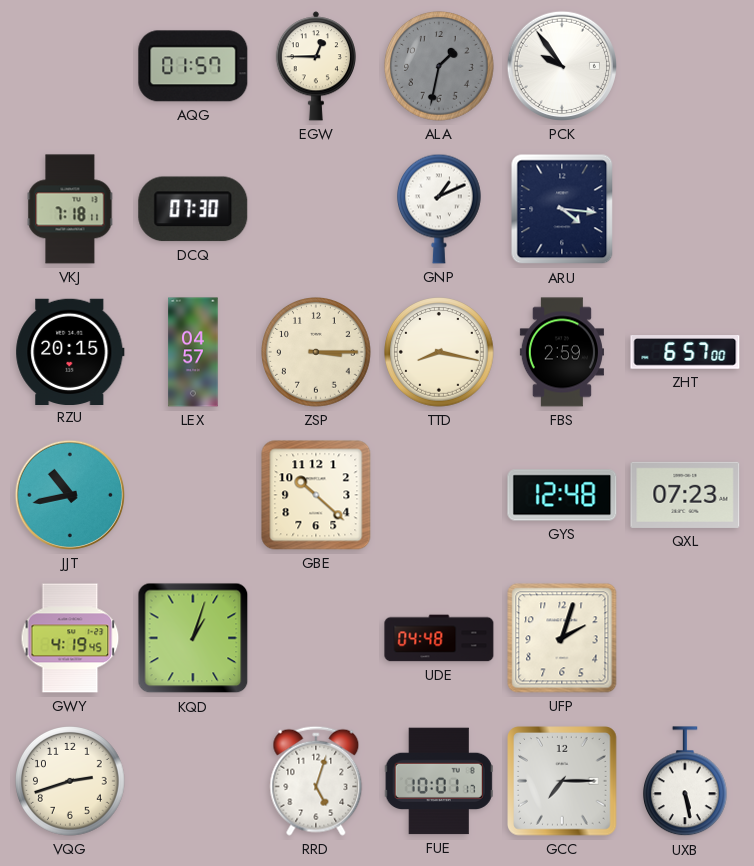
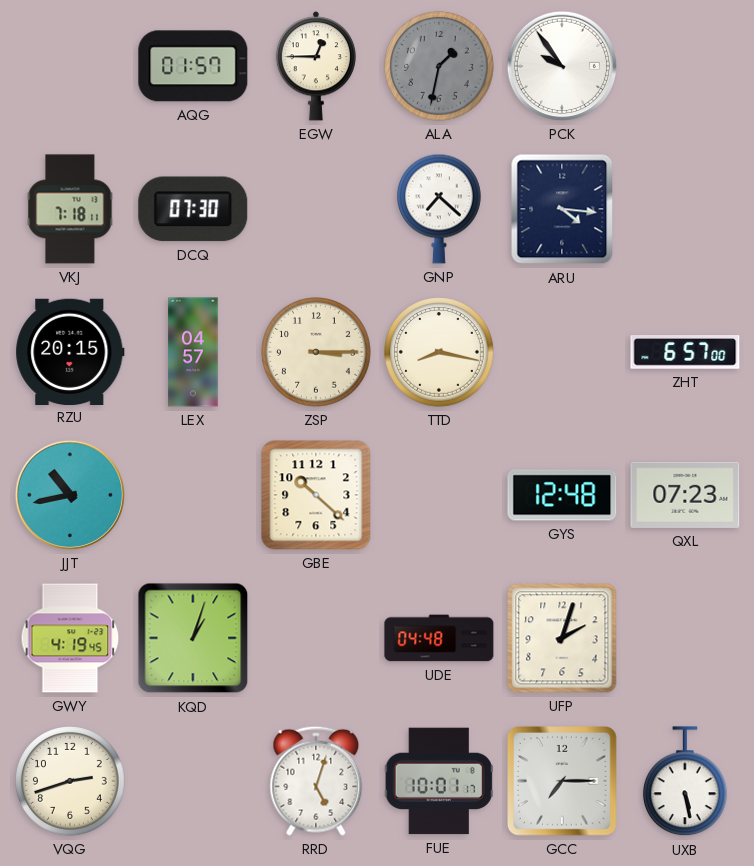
GNP: 1:11 -> 7:22 (439, 209)
FBS: 2:59 -> none (562, 352)
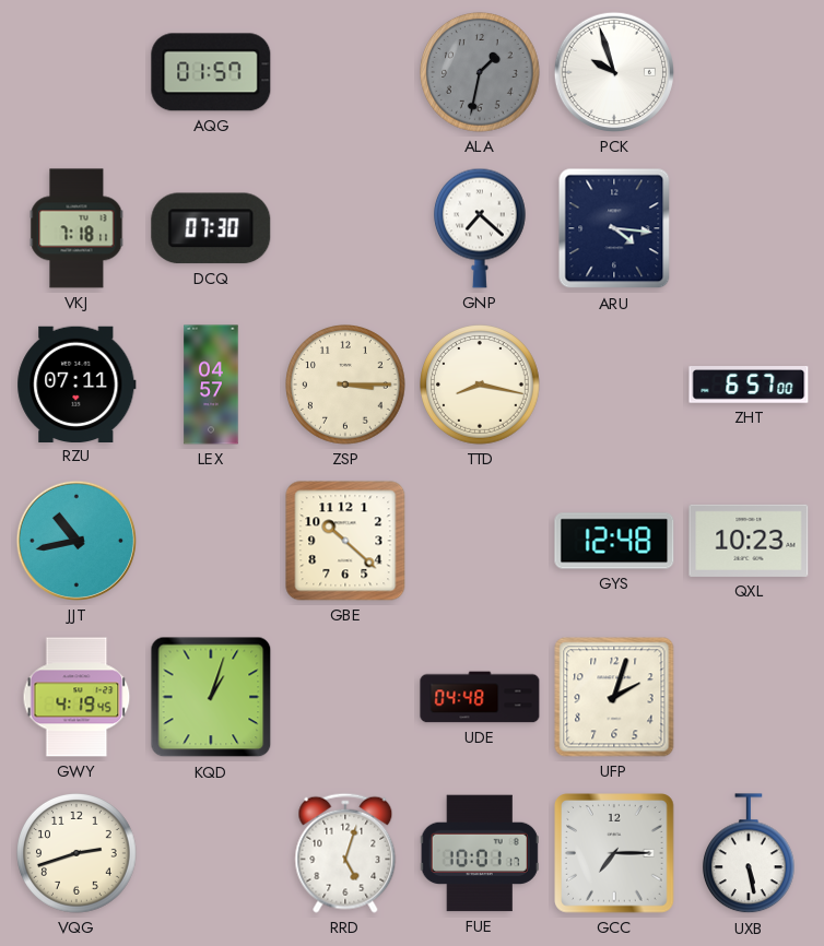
EGW: 12:45 -> none (315, 66)
PCK: 9:54 -> 9:57 (614, 72)
RZU: 20:15 -> 07:11 (76, 383)
QXL: 07:23 -> 10:23 (749, 541)
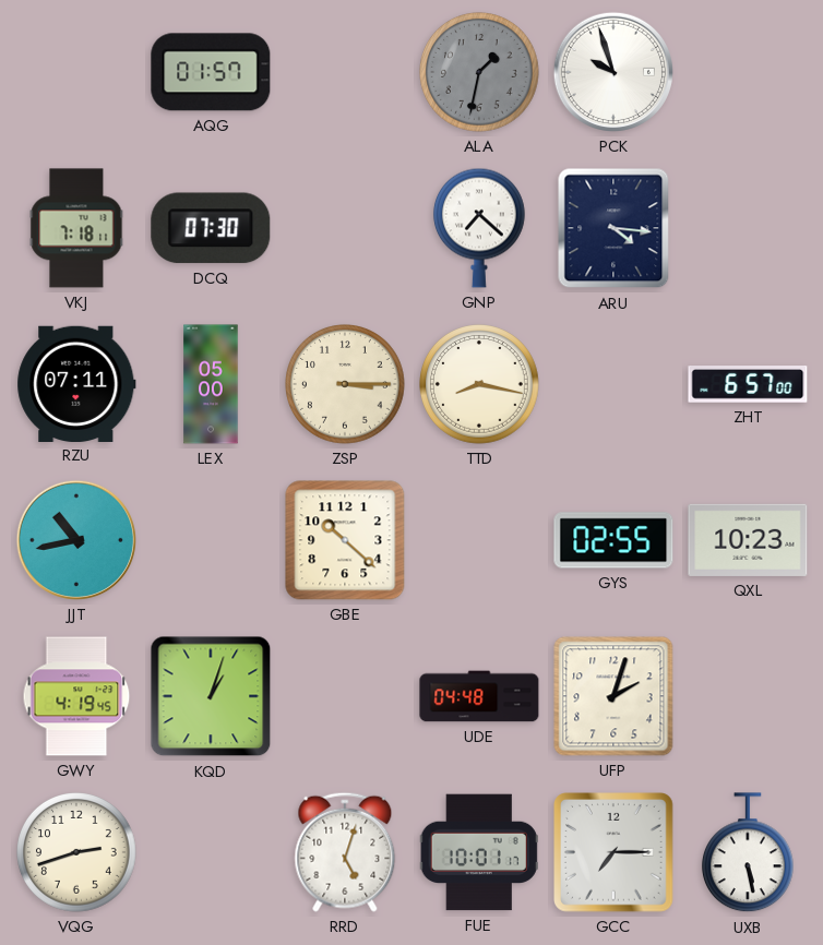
LEX: 04:57 -> 05:00 (211, 384)
GYS: 12:48 -> 02:55 (613, 540)
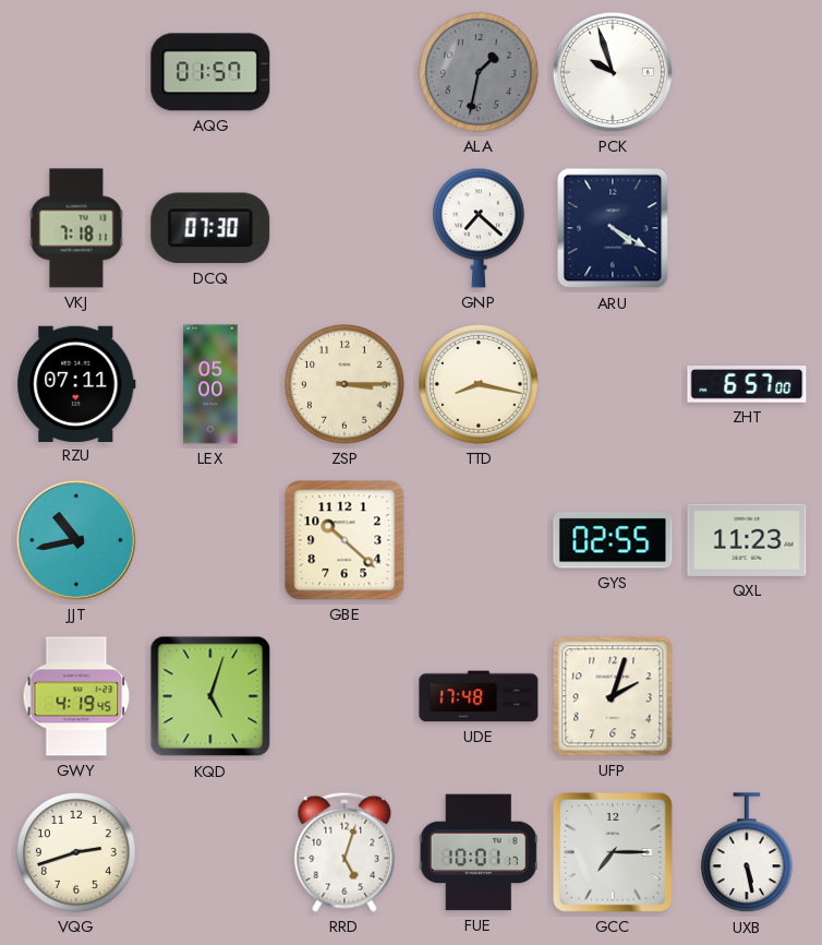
ARU: 4:16 -> 4:20 (613, 228)
QXL: 10:23 -> 11:23 (747, 540)
KQD: 1:03 -> 5:03 (210, 696)
UDE: 04:48 -> 17:48 (479, 696)
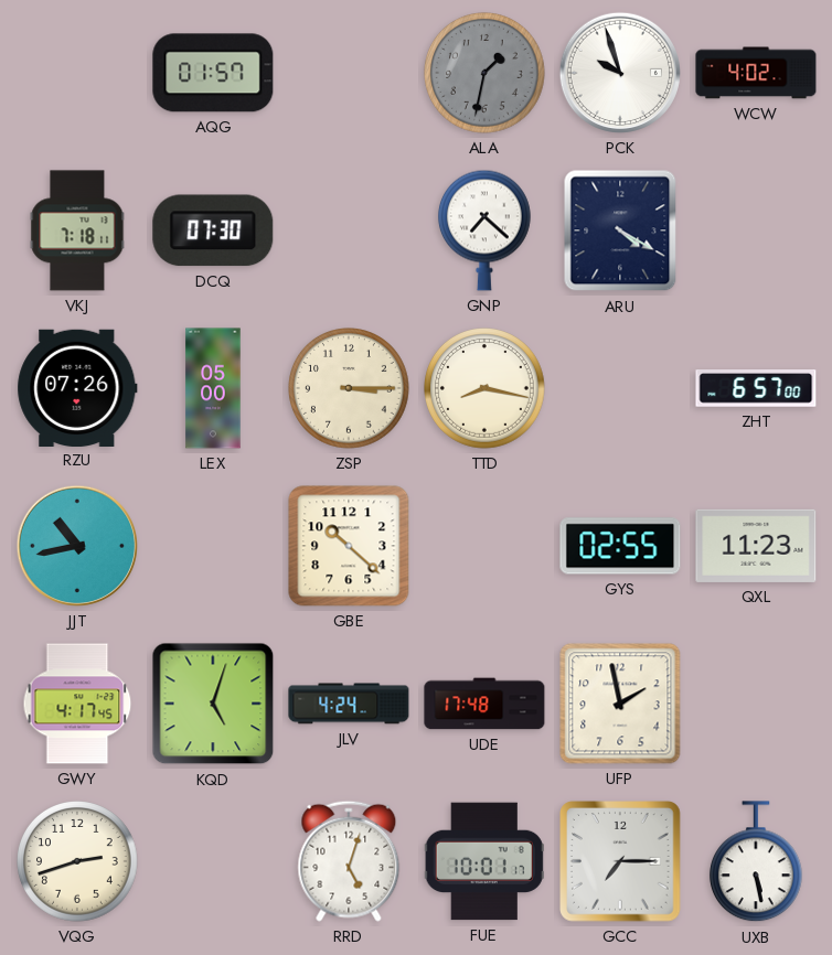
WCW: none -> 4:02 (756, 73)
RZU: 07:11 -> 07:26 (77, 387)
GWY: 4:19 -> 4:17 (77, 704)
JLV: none -> 4:24 (349, 704)
UFP: 2:03 -> 1:58 (620, 704)
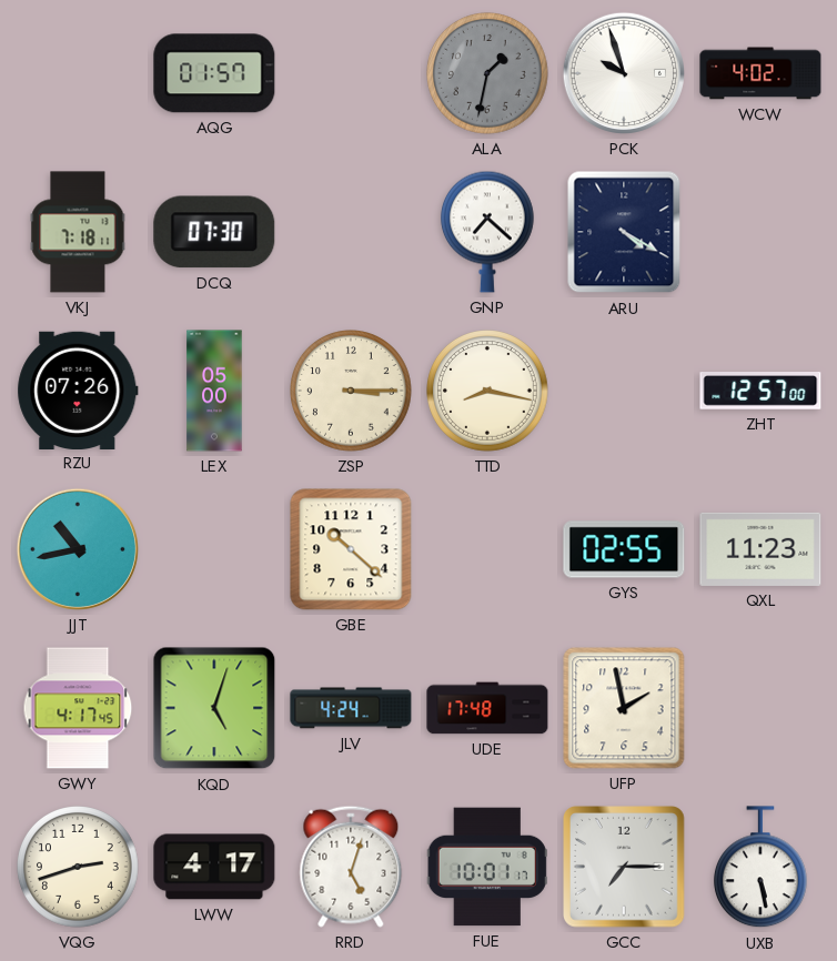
ZHT: 6:57 -> 12:57 (760, 392)
LWW: none -> 4:17 (214, 867)
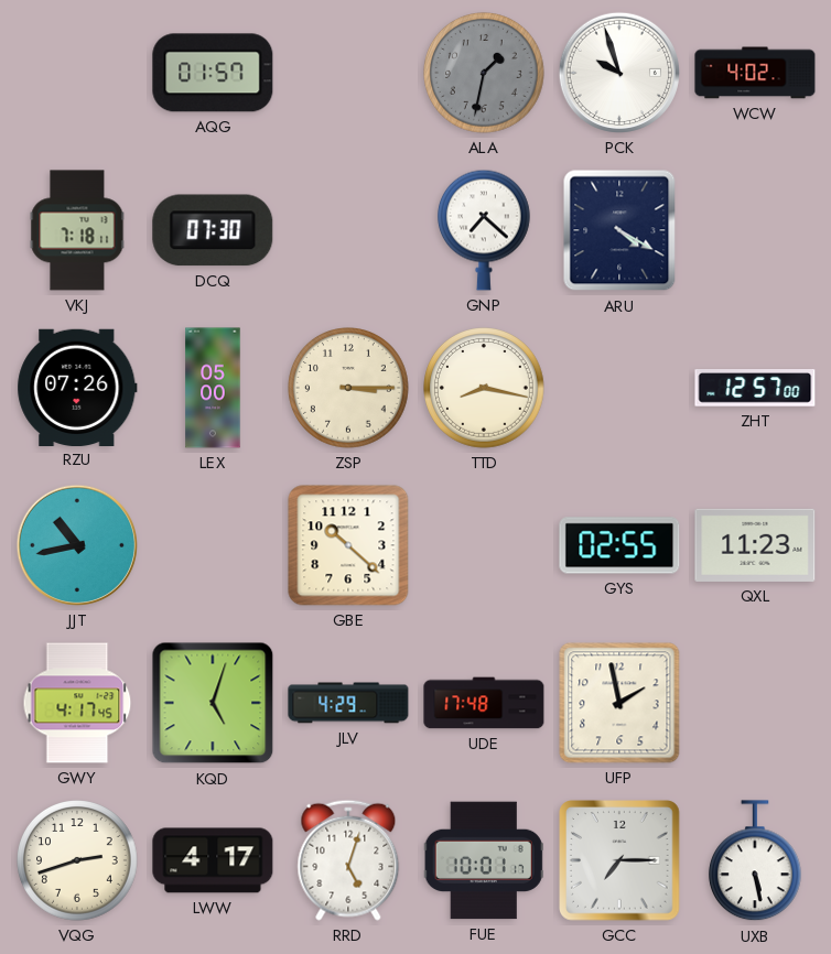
JLV: 4:24 -> 4:29 (348, 703)
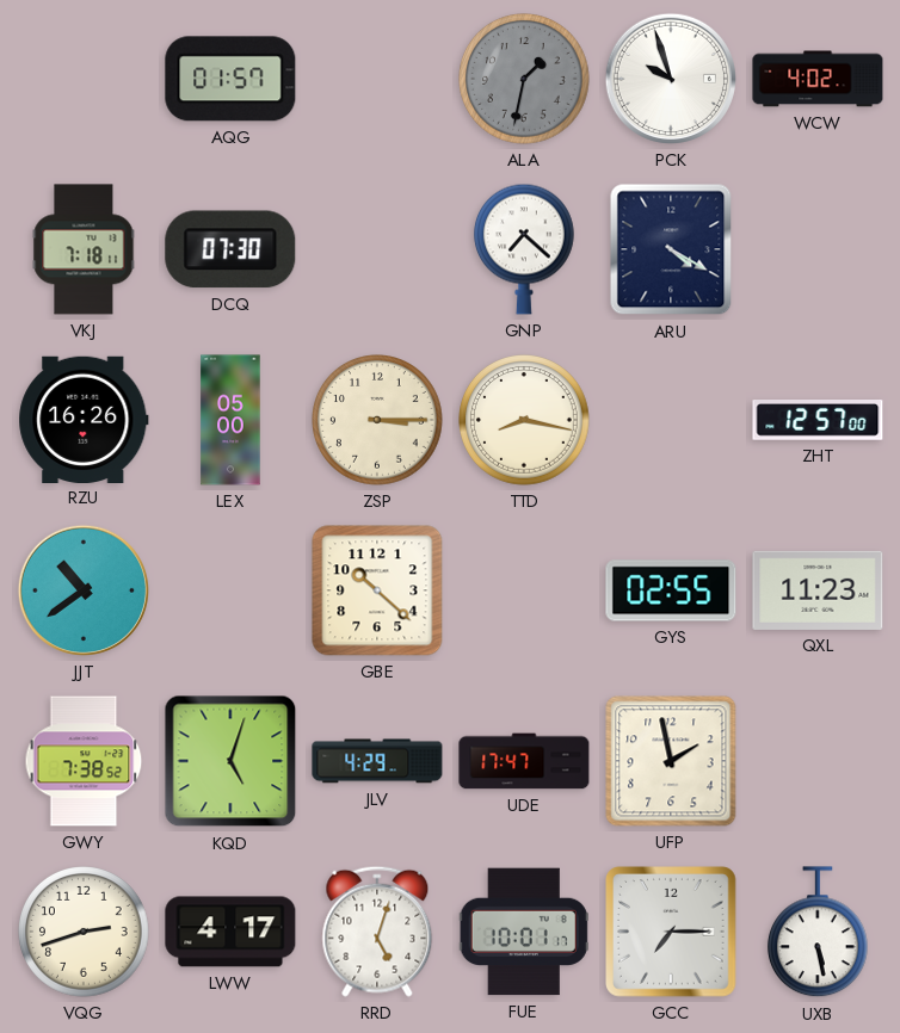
RZU: 07:26 -> 16:26 (84, 419)
JJT: 10:43 -> 10:39 (84, 590)
GWY: 4:17 -> 7:38 (84, 761)
UDE: 17:48 -> 17:47 (524, 761)
